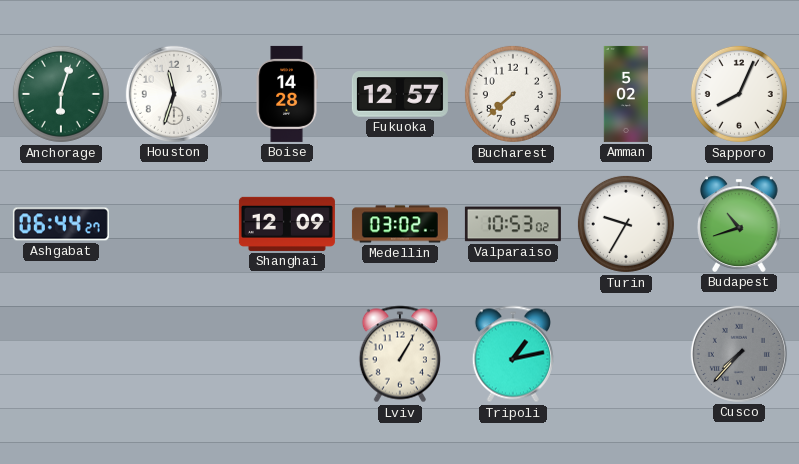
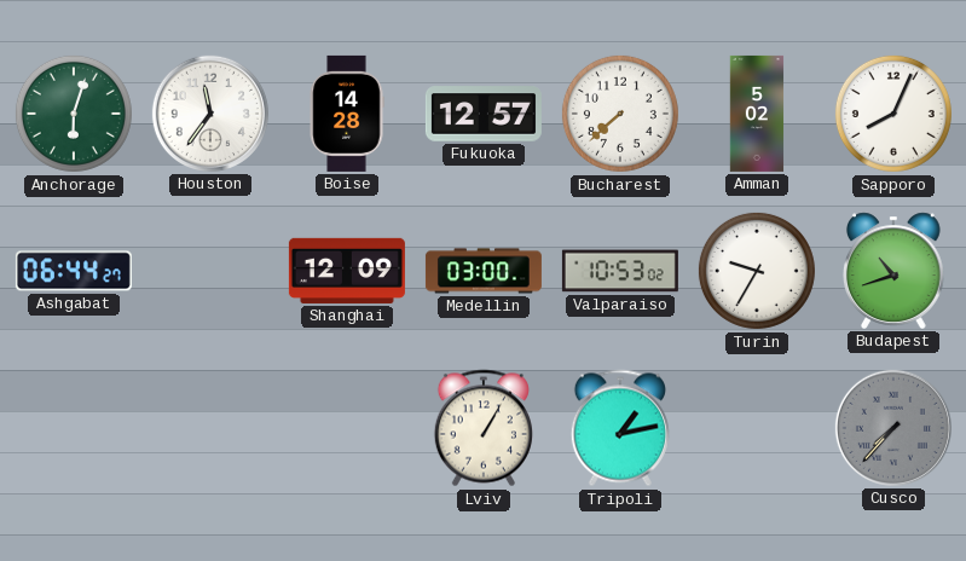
Houston: 11:33 -> 11:36 (210, 114)
Medellin: 03:02 -> 03:00 (484, 271)
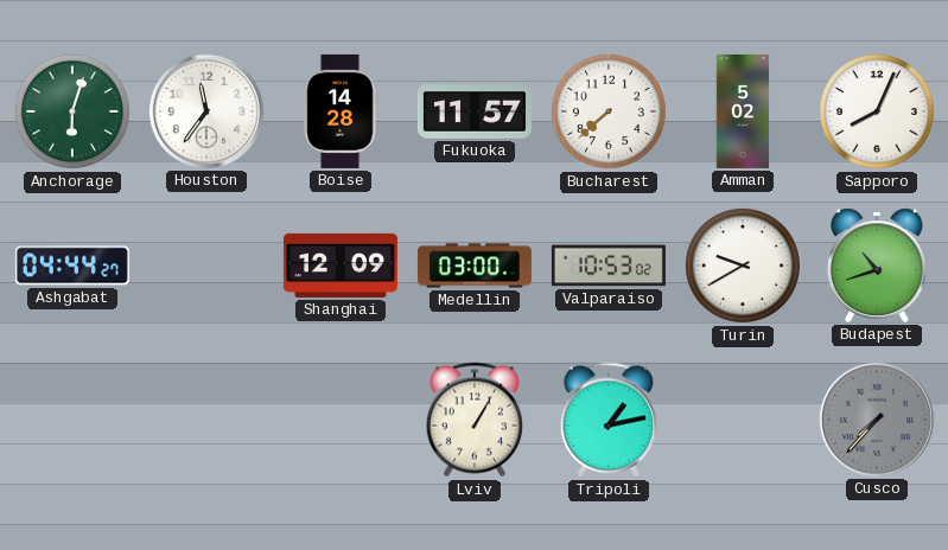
Fukuoka: 12:57 -> 11:57 (475, 111)
Ashgabat: 06:44 -> 04:44 (72, 266)
Turin: 9:35 -> 9:40 (743, 266)
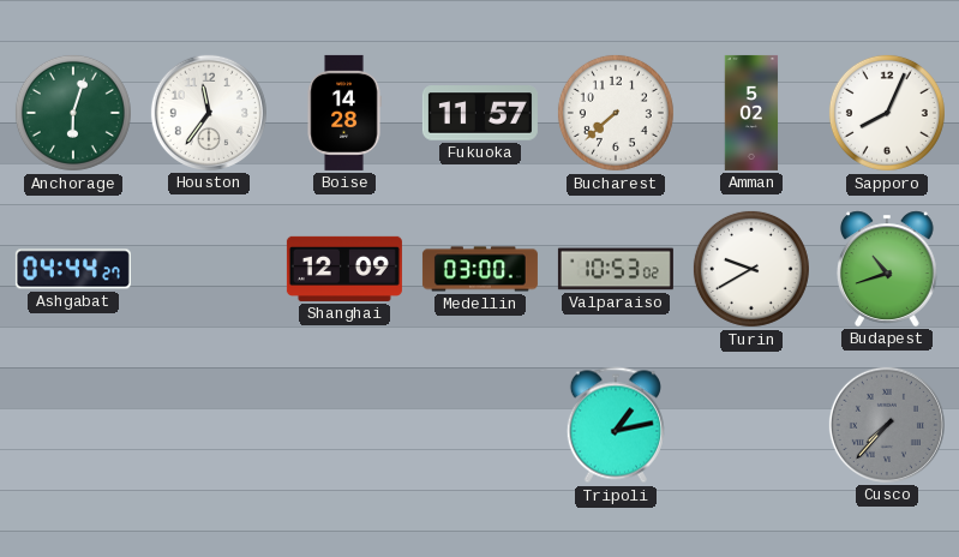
Lviv: 1:05 -> none (475, 420)
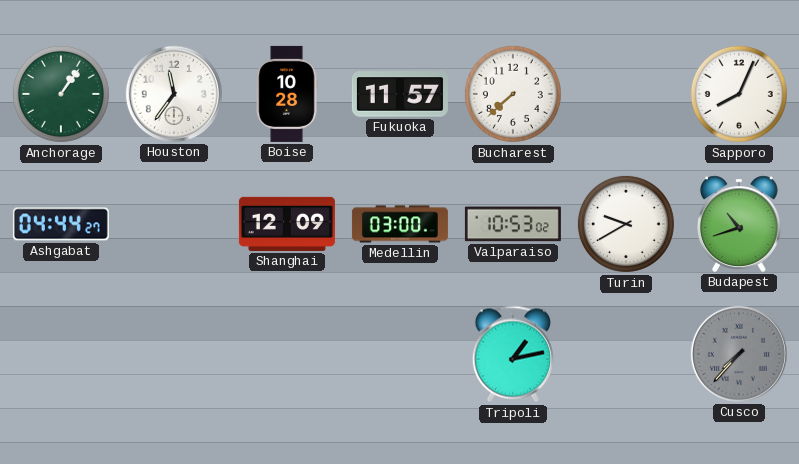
Anchorage: 6:03 -> 1:06 (61, 94)
Boise: 14:28 -> 10:28 (287, 94)
Amman: 5:02 -> none (751, 113)
